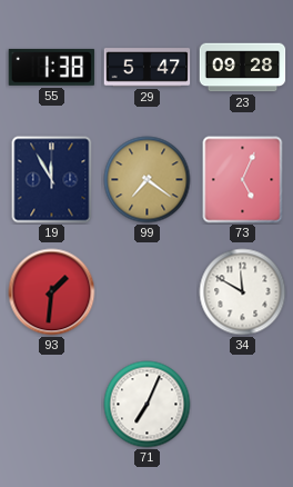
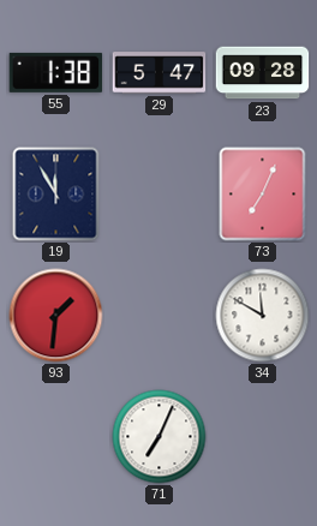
99: 7:21 -> none (148, 180)
73: 5:04 -> 7:04 (263, 195)
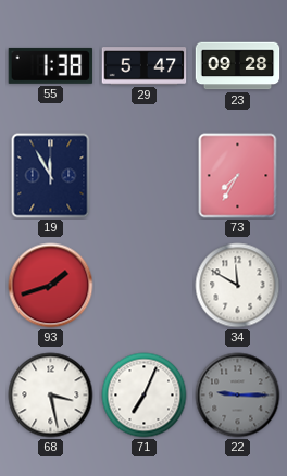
73: 7:04 -> 7:35 (238, 176)
93: 1:31 -> 1:42 (51, 286)
68: none -> 3:28 (51, 396)
22: none -> 9:15 (238, 396)
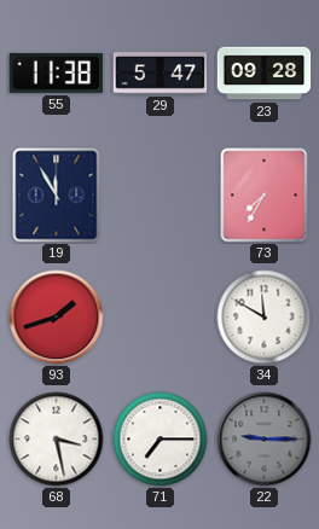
55: 1:38 -> 11:38 (57, 72)
71: 7:04 -> 7:15 (161, 440)
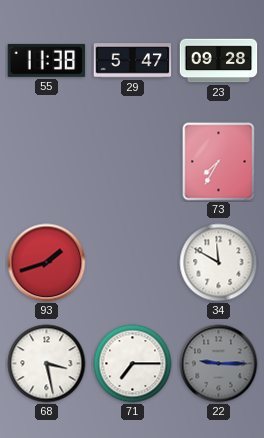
19: 11:55 -> none (57, 196)
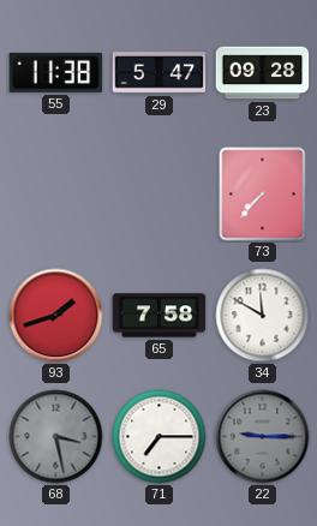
73: 7:35 -> 7:37 (263, 195)
65: none -> 7:58 (160, 316)
68 dial: white -> grey (56, 437)
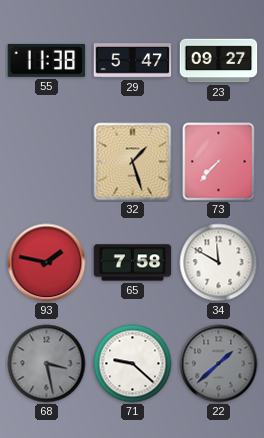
23: 09:28 -> 09:27 (219, 61)
32: none -> 1:27 (133, 162)
93: 1:42 -> 1:47 (47, 263)
71: 7:15 -> 9:22 (133, 364)
22: 9:15 -> 1:38 (219, 364)
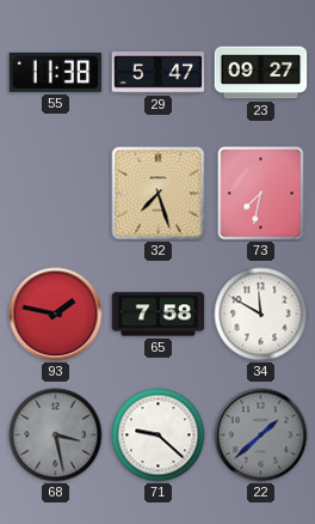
32: 1:27 -> 7:27 (159, 194)
73: 7:37 -> 7:32 (261, 194)
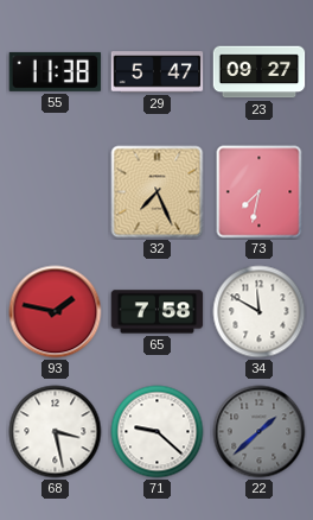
32: 7:27 -> 7:26 (158, 192)
68 dial: grey -> white (56, 432)
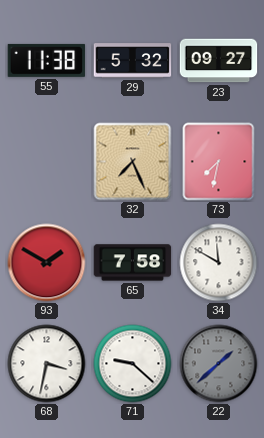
29: 5:47 -> 5:32 (133, 61)
93: 1:47 -> 1:50 (47, 263)
68: 3:28 -> 3:32 (47, 364)
